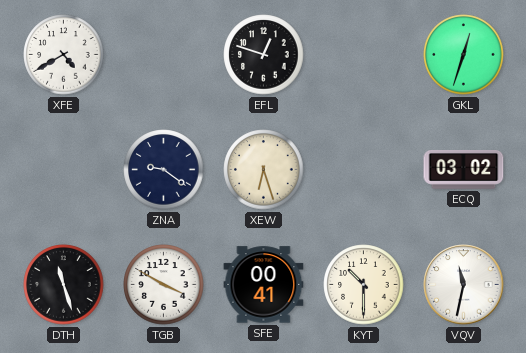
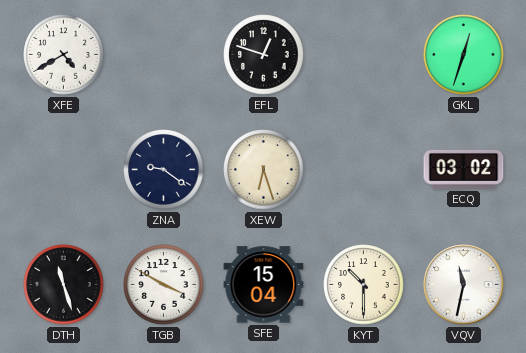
SFE: 00:41 -> 15:04 (264, 285)
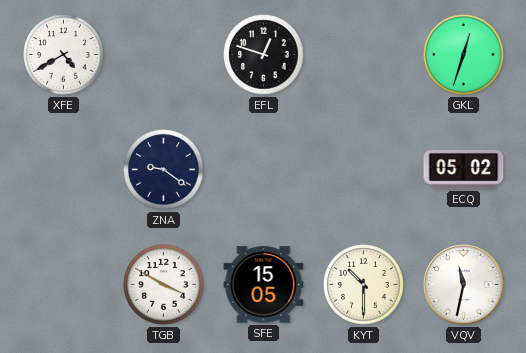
XEW: 6:27 -> none (264, 170)
ECQ: 03:02 -> 05:02 (464, 169)
DTH: 11:27 -> none (64, 285)
SFE: 15:04 -> 15:05 (264, 285)
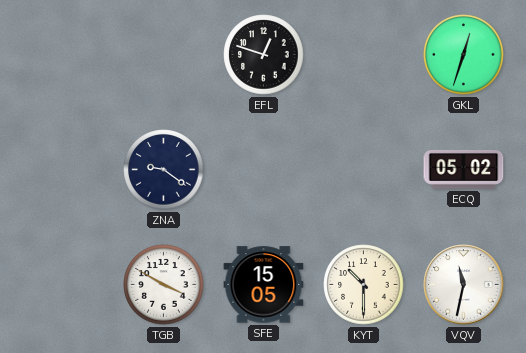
XFE: 4:40 -> none (64, 55)
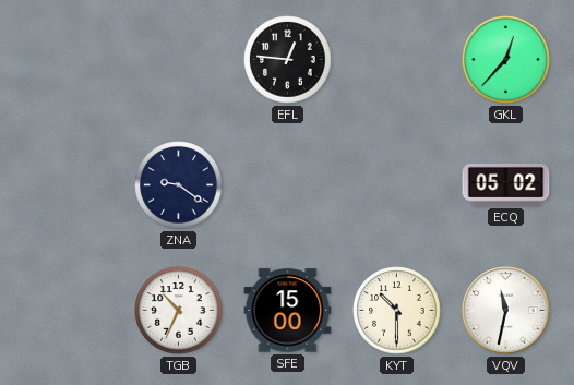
EFL: 12:48 -> 12:46 (288, 60)
GKL: 12:33 -> 12:37 (506, 60)
TGB: 3:50 -> 10:34 (179, 311)
SFE: 15:05 -> 15:00 (288, 311)
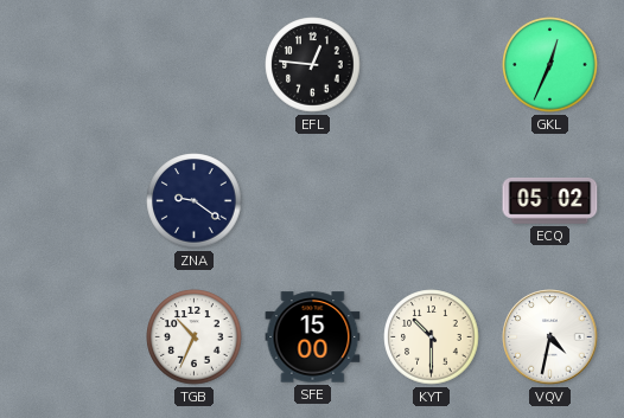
GKL: 12:37 -> 12:34 (550, 65)
VQV: 11:32 -> 4:32 (550, 337)
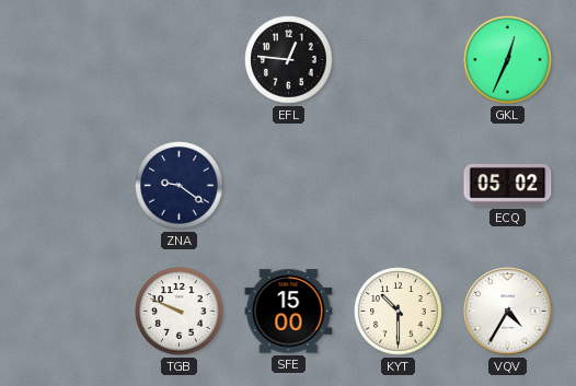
TGB: 10:34 -> 9:49 (180, 312)
VQV: 4:32 -> 4:35 (508, 312)
